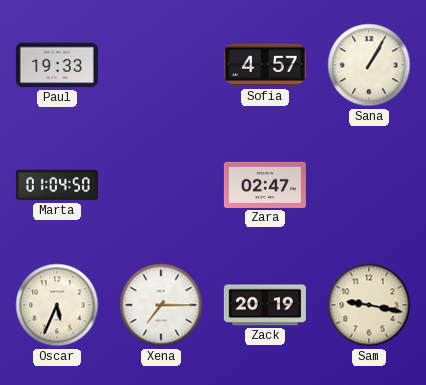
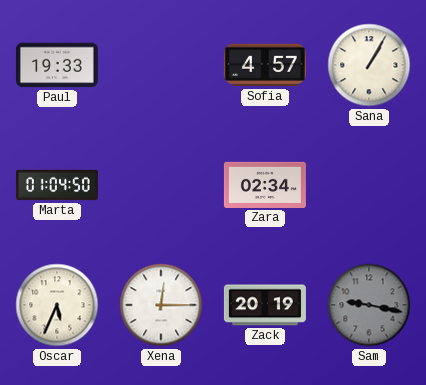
Zara: 02:47 -> 02:34 (265, 185)
Xena: 7:15 -> 12:15 (161, 305)
Sam dial: cream -> grey (369, 305)
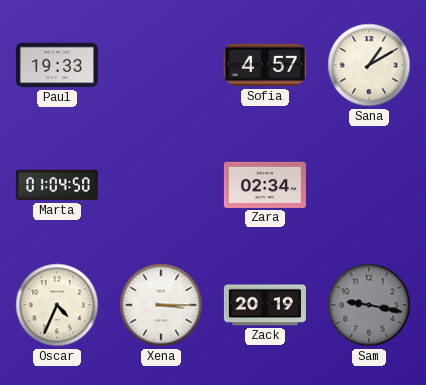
Sana: 1:05 -> 1:10 (369, 65)
Oscar: 5:34 -> 4:34 (57, 305)
Xena: 12:15 -> 3:15 (161, 305)
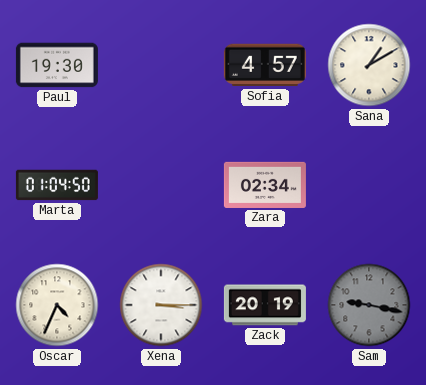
Paul: 19:33 -> 19:30 (57, 65)
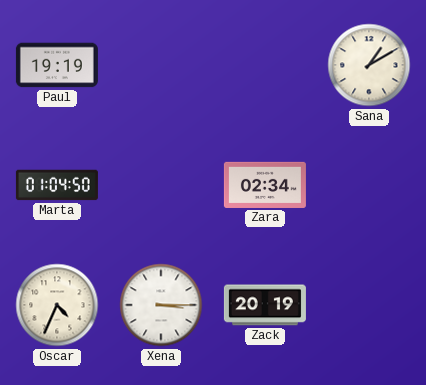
Paul: 19:30 -> 19:19 (57, 65)
Sofia: 4:57 -> none (265, 65)
Sam: 9:17 -> none (369, 305)
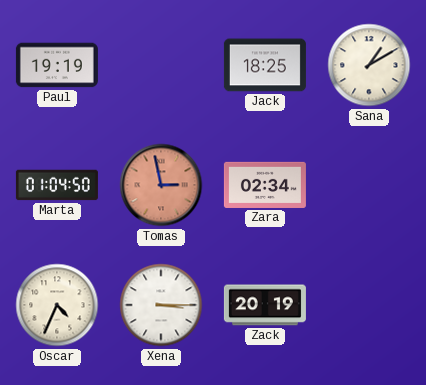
Jack: none -> 18:25 (265, 65)
Tomas: none -> 2:58 (161, 185)
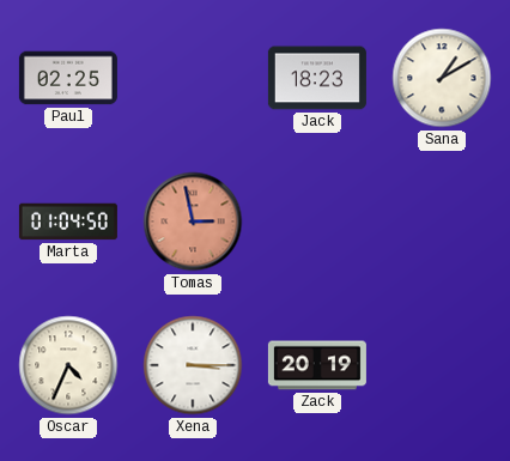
Paul: 19:19 -> 02:25 (68, 78)
Jack: 18:25 -> 18:23 (317, 78)
Zara: 02:34 -> none (265, 185)
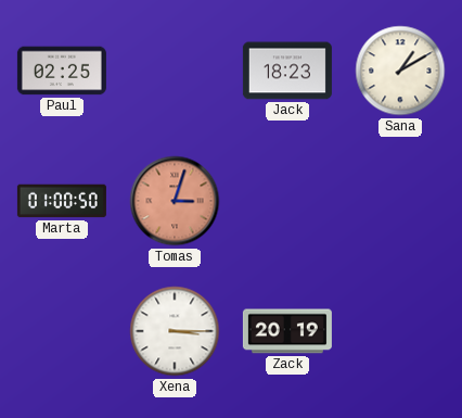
Marta: 01:04 -> 01:00 (62, 201)
Tomas: 2:58 -> 3:03 (175, 201)
Oscar: 4:34 -> none (68, 365)
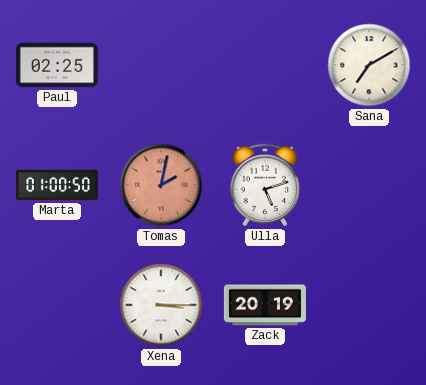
Jack: 18:23 -> none (287, 71)
Sana: 1:10 -> 7:10 (369, 65)
Tomas: 3:03 -> 2:02 (161, 185)
Ulla: none -> 5:12 (265, 185)
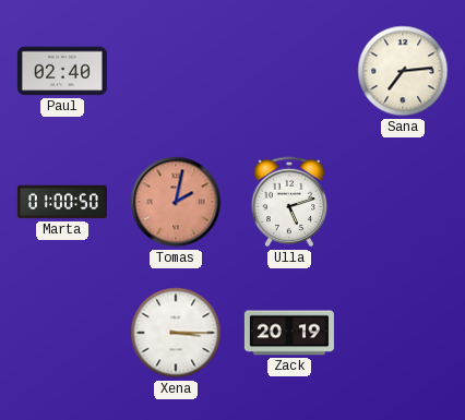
Paul: 02:25 -> 02:40 (62, 71)
Sana: 7:10 -> 7:14 (403, 71)
